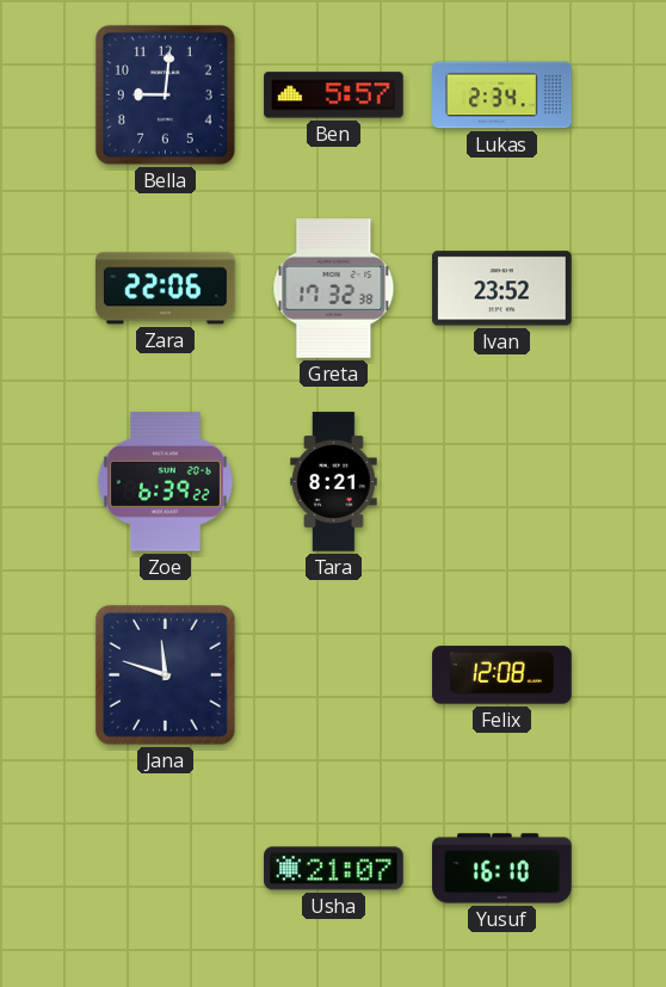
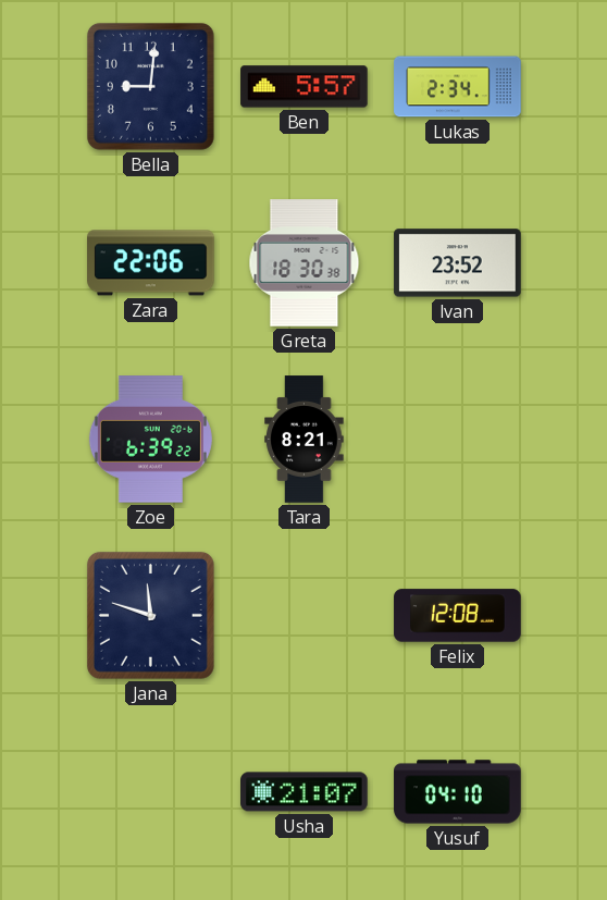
Greta: 17:32 -> 18:30 (305, 263)
Yusuf: 16:10 -> 04:10 (458, 792)
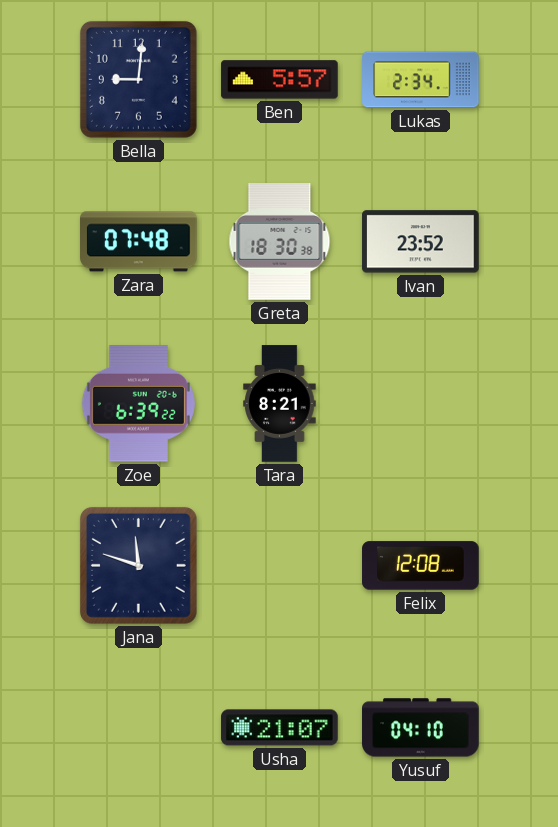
Zara: 22:06 -> 07:48 (139, 242)
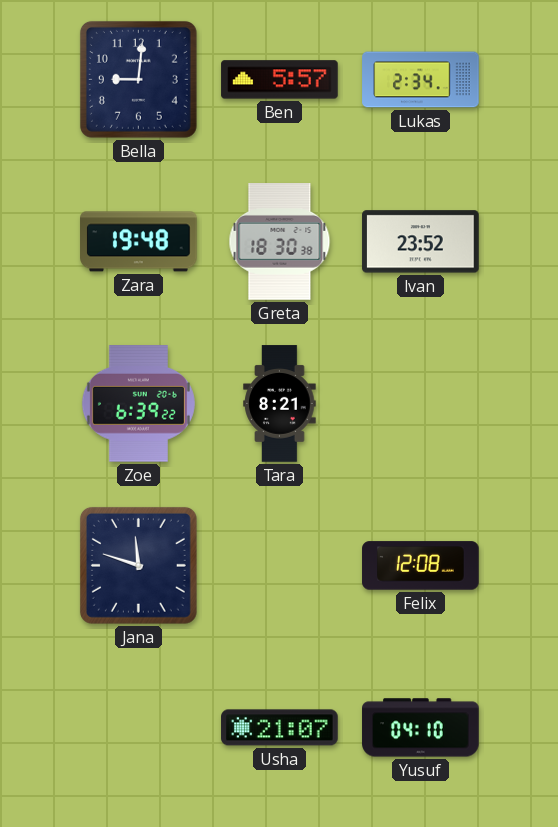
Zara: 07:48 -> 19:48 (139, 242)
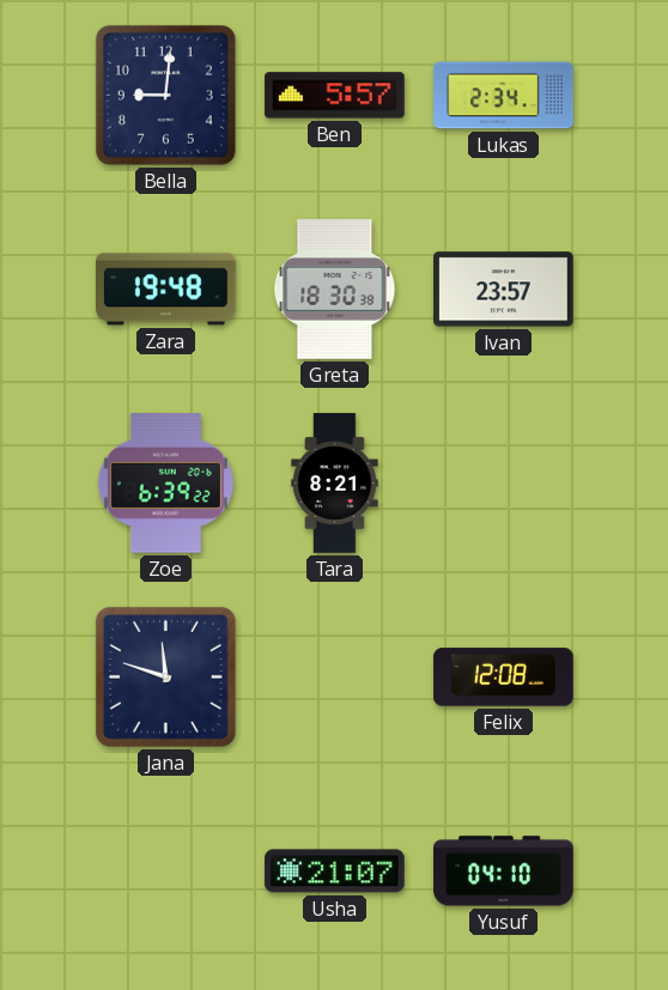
Ivan: 23:52 -> 23:57 (504, 290)
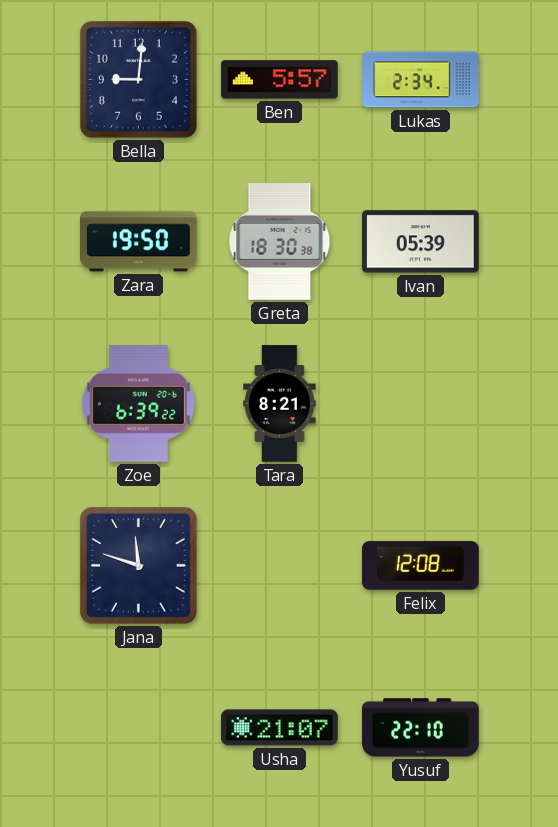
Zara: 19:48 -> 19:50 (139, 242)
Ivan: 23:57 -> 05:39 (421, 242)
Yusuf: 04:10 -> 22:10 (421, 728)
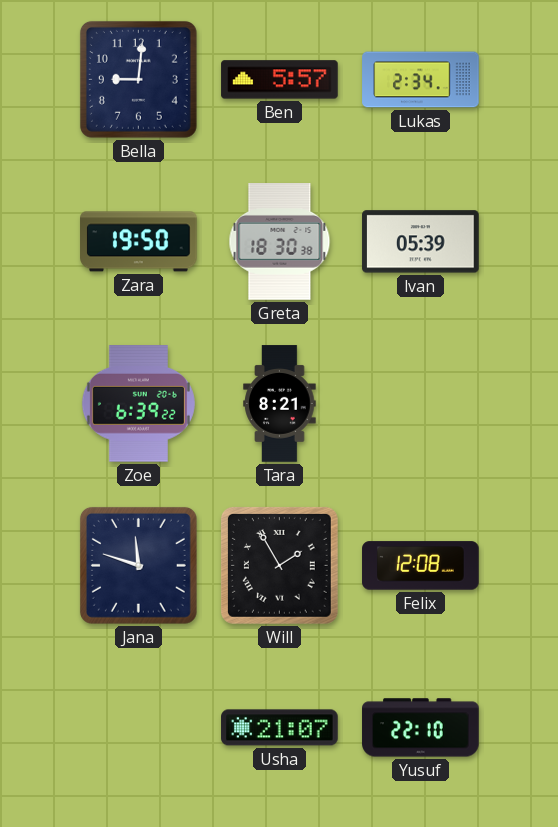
Will: none -> 1:55 (279, 565)
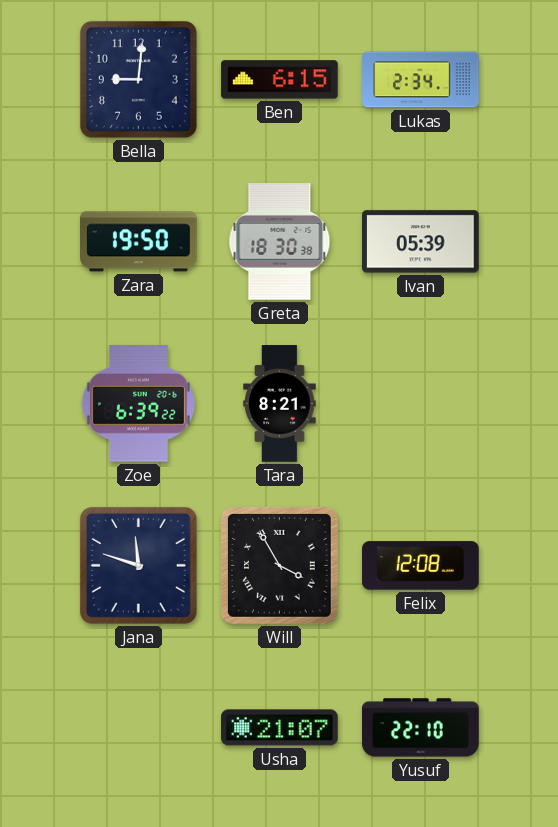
Ben: 5:57 -> 6:15 (280, 80)
Will: 1:55 -> 3:55 (279, 565)
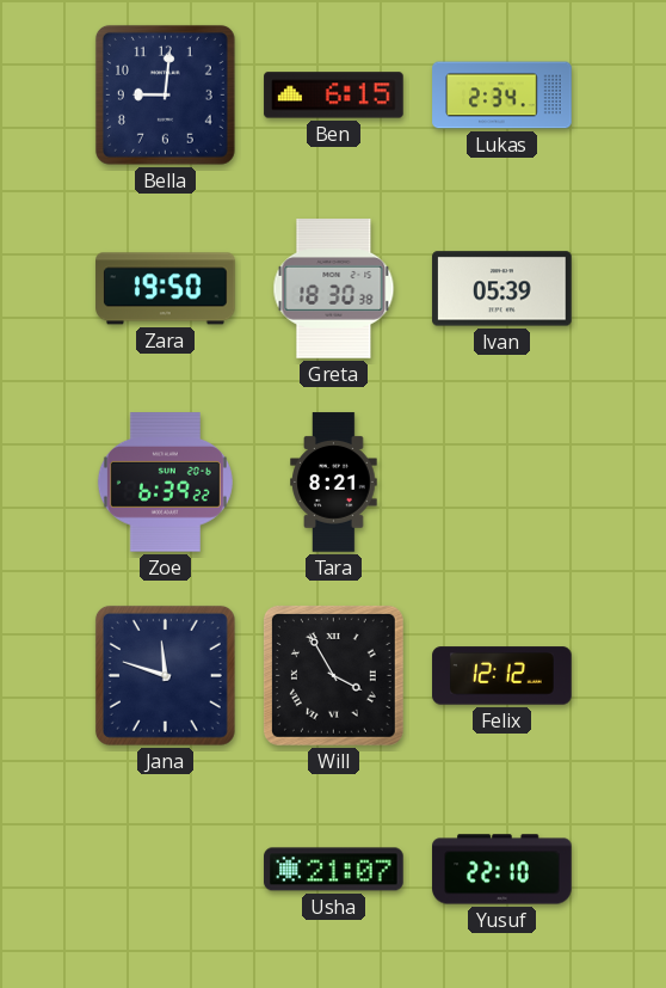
Felix: 12:08 -> 12:12 (502, 676)
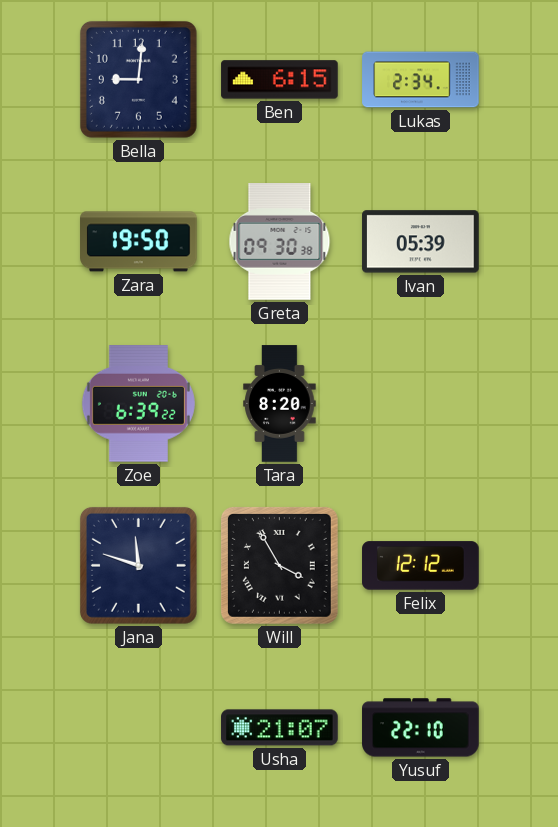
Greta: 18:30 -> 09:30 (280, 242)
Tara: 8:21 -> 8:20 (280, 404)
